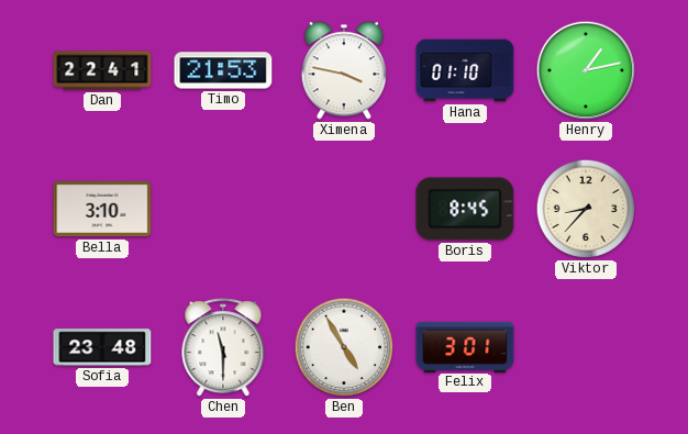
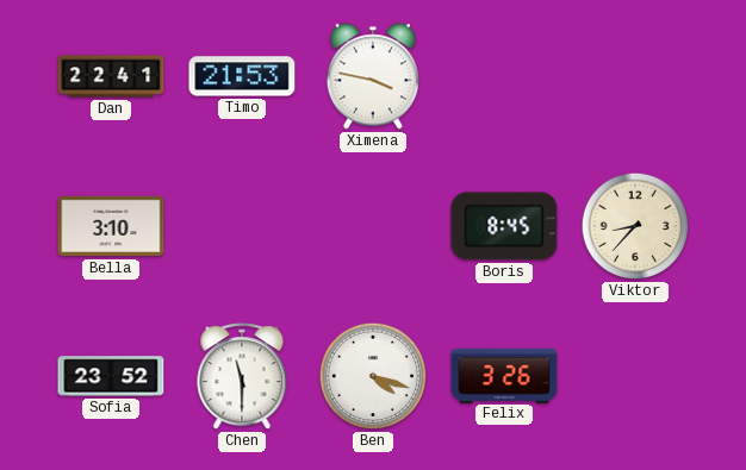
Hana: 01:10 -> none (465, 70)
Henry: 1:13 -> none (586, 70)
Sofia: 23:48 -> 23:52 (111, 376)
Ben: 4:55 -> 4:18 (373, 376)
Felix: 3:01 -> 3:26 (504, 375)
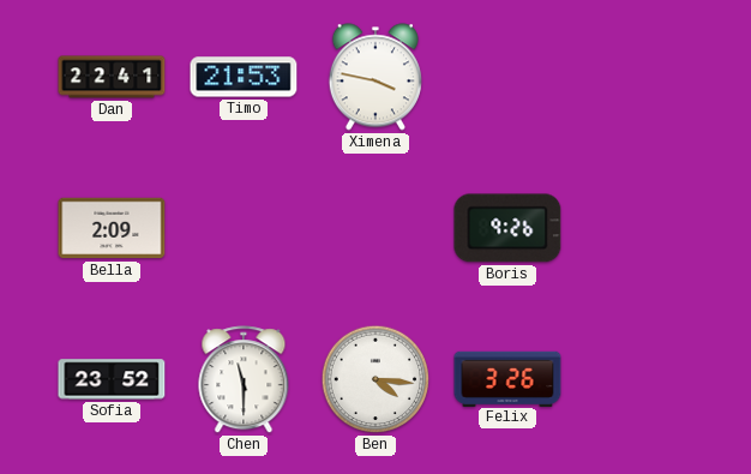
Bella: 3:10 -> 2:09 (112, 228)
Boris: 8:45 -> 9:26 (507, 228)
Viktor: 8:37 -> none (635, 226)
Ben: 4:18 -> 4:16 (376, 379)
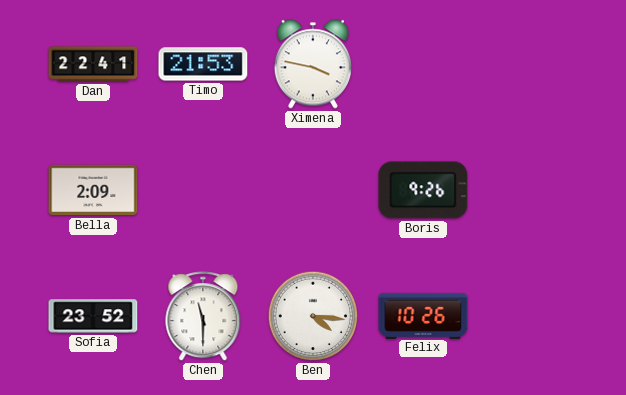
Felix: 3:26 -> 10:26 (423, 315)
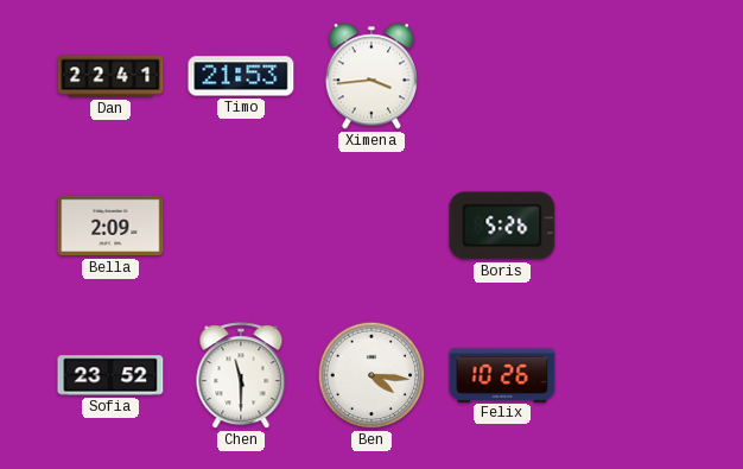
Ximena: 3:47 -> 3:44 (371, 76)
Boris: 9:26 -> 5:26 (502, 226)
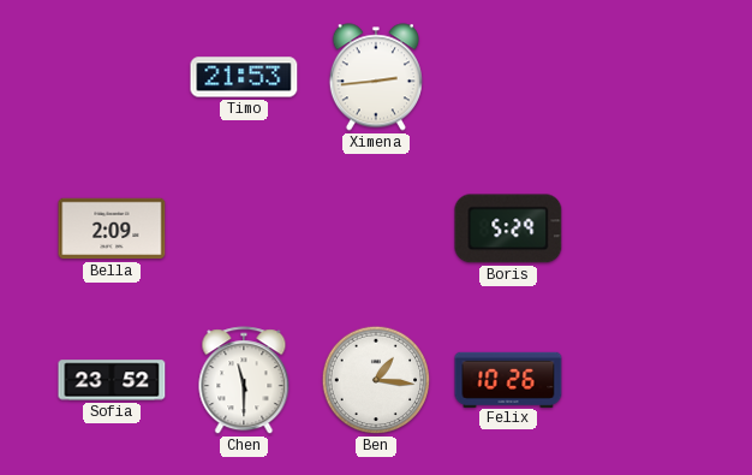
Dan: 22:41 -> none (110, 76)
Ximena: 3:44 -> 2:44 (376, 77)
Boris: 5:26 -> 5:29 (508, 228)
Ben: 4:16 -> 1:16 (376, 380)
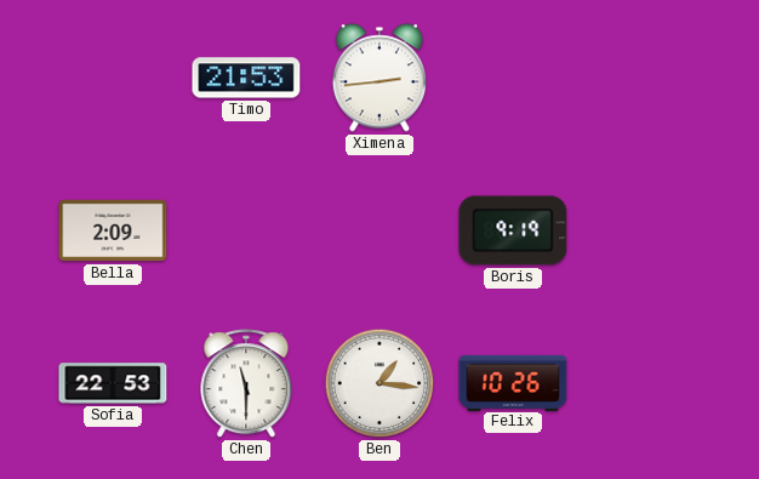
Boris: 5:29 -> 9:19 (513, 230)
Sofia: 23:52 -> 22:53 (113, 383)
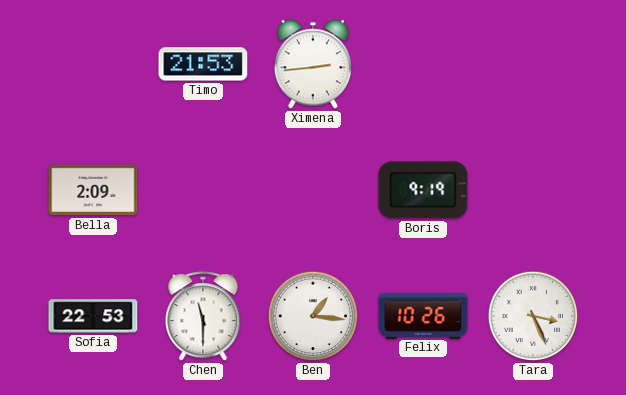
Tara: none -> 3:26 (533, 316)
